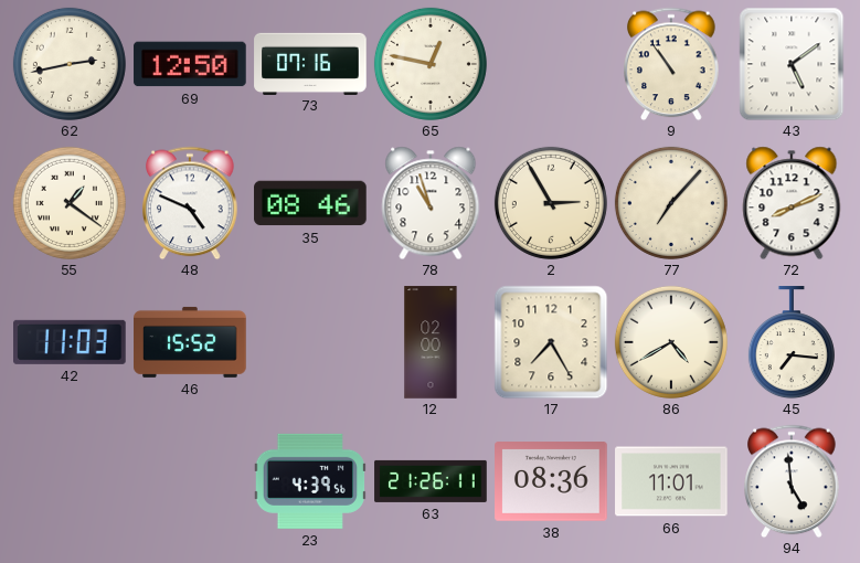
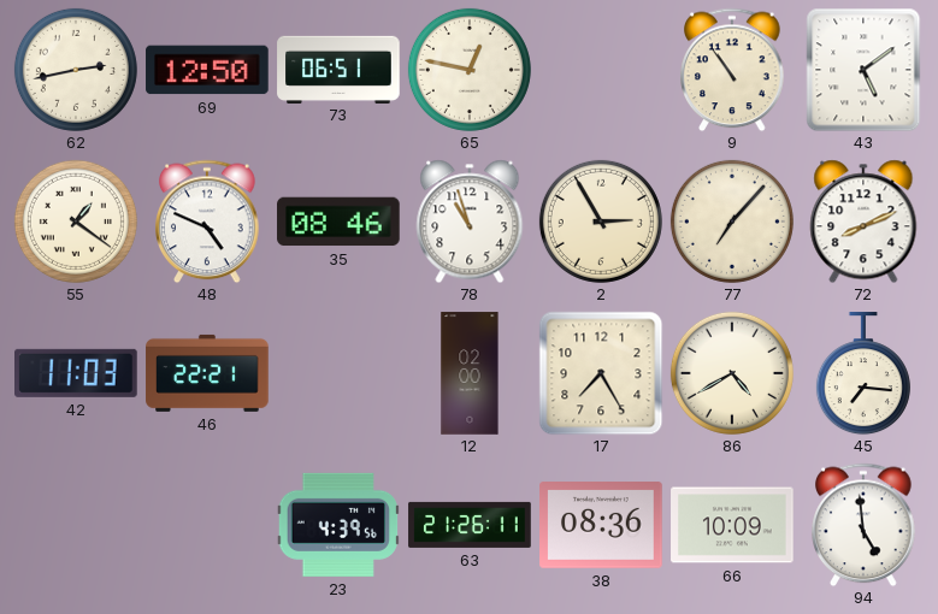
73: 07:16 -> 06:51 (338, 69)
46: 15:52 -> 22:21 (207, 373)
66: 11:01 -> 10:09 (732, 525)
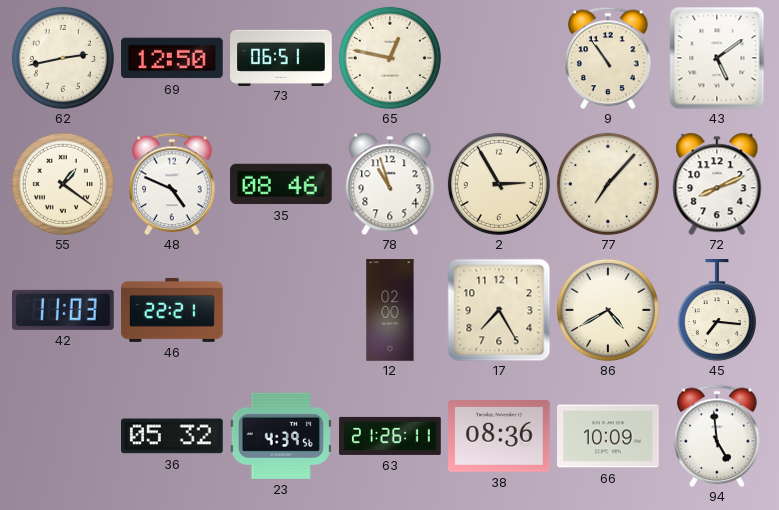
36: none -> 05:32 (173, 436)
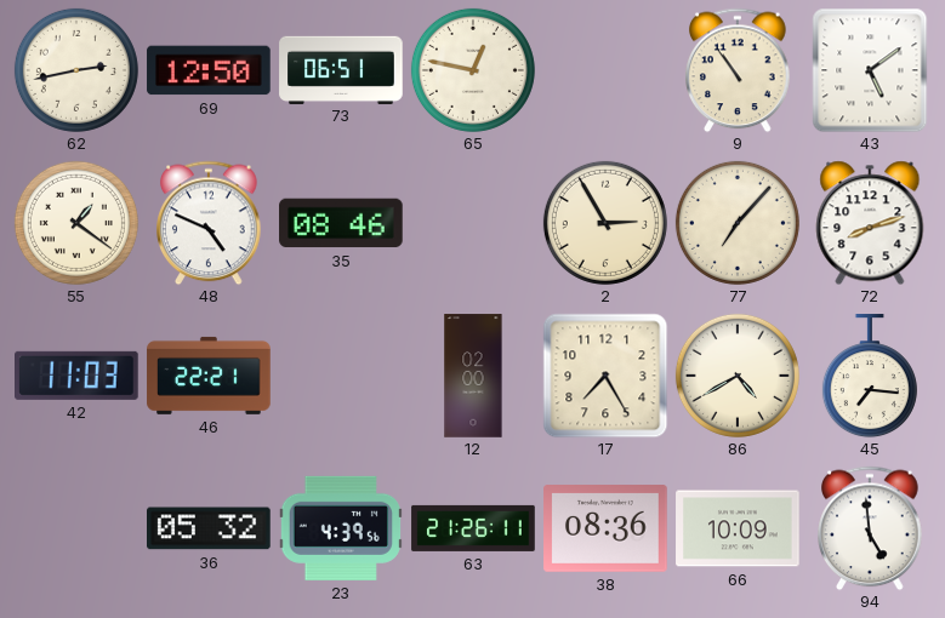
78: 10:57 -> none (390, 184)
72: 8:11 -> 8:12 (870, 223)
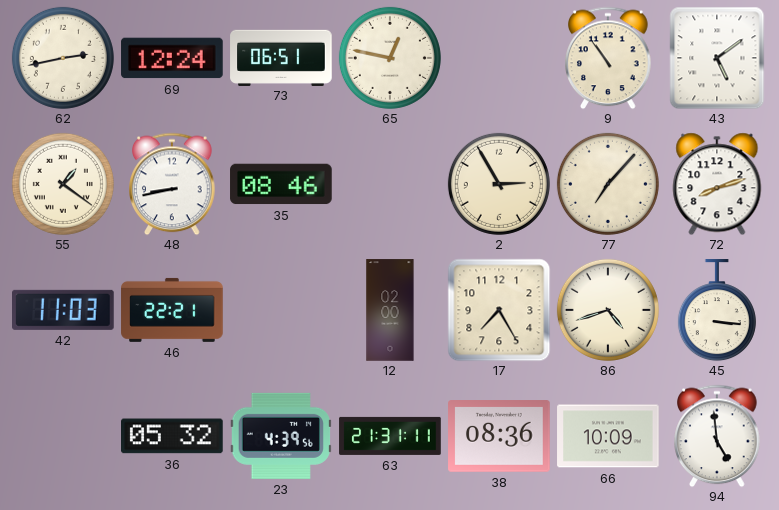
69: 12:50 -> 12:24 (172, 58)
48: 4:49 -> 8:43 (172, 184)
86: 4:40 -> 4:42 (608, 310)
45: 7:16 -> 3:16 (717, 310)
63: 21:26 -> 21:31 (390, 436)
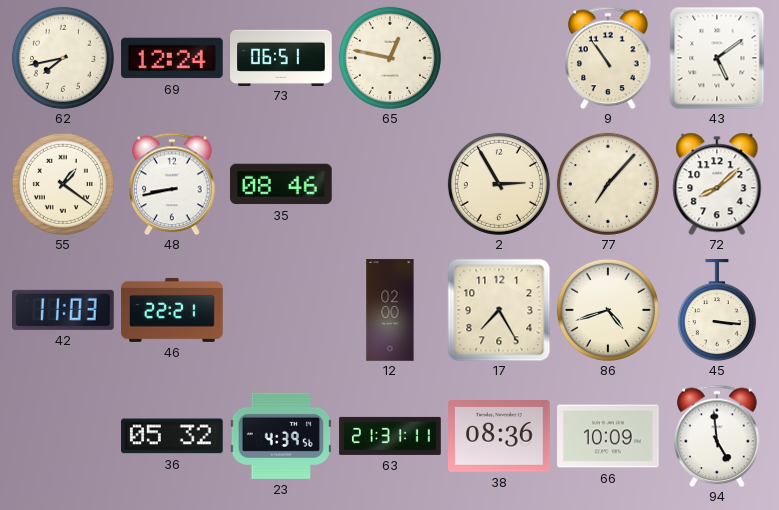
62: 2:43 -> 7:43 (63, 58)
72: 8:12 -> 8:08 (717, 184)
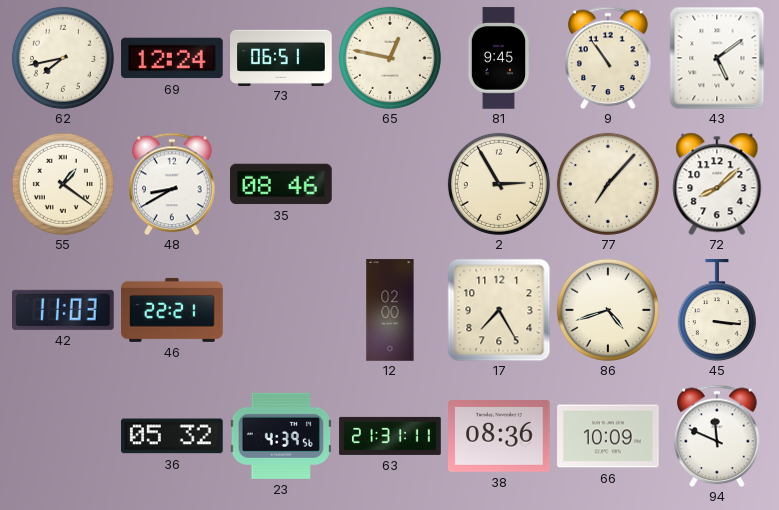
81: none -> 9:45 (498, 58)
48: 8:43 -> 8:40 (172, 184)
94: 4:59 -> 11:49 (717, 436)
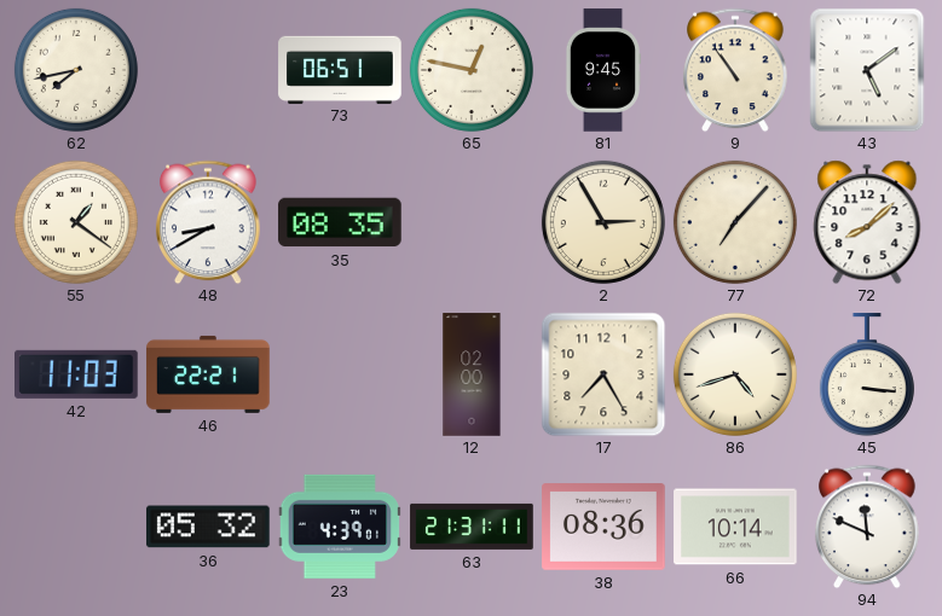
69: 12:24 -> none (172, 58)
35: 08:46 -> 08:35 (340, 222)
23: 4:39:56 -> 4:39:01 (339, 527)
66: 10:09 -> 10:14 (735, 527)
